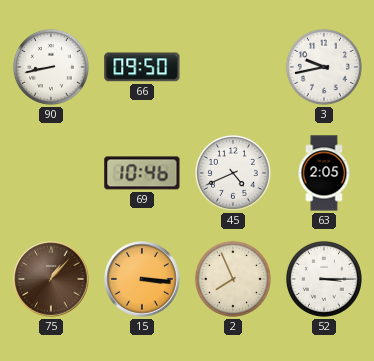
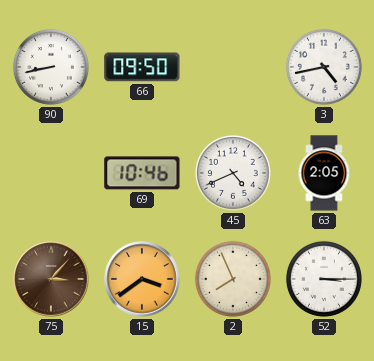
3: 9:43 -> 4:43 (324, 67)
75: 1:07 -> 3:07 (51, 279)
15: 3:16 -> 3:39 (142, 279)
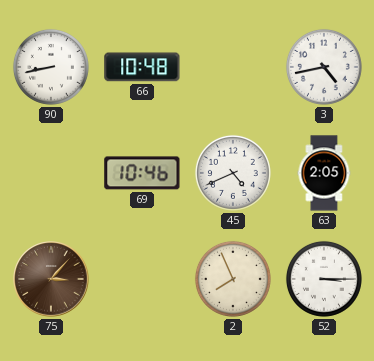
66: 09:50 -> 10:48 (142, 67)
15: 3:39 -> none (142, 279)
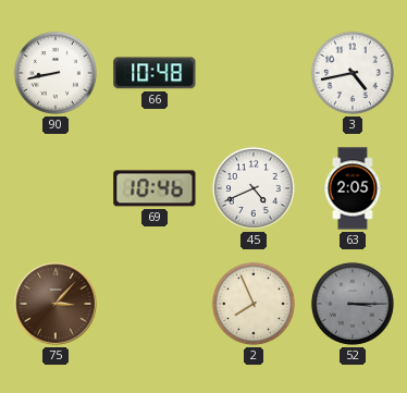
52 dial: white -> grey (353, 304)
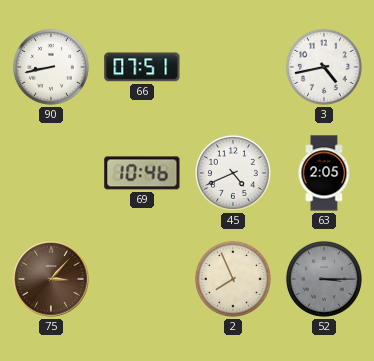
66: 10:48 -> 07:51 (142, 67)
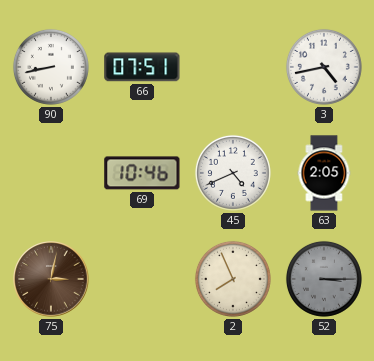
75: 3:07 -> 3:02 (51, 279)
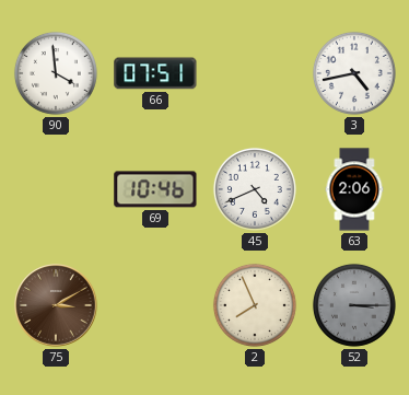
90: 8:43 -> 3:59 (56, 73)
63: 2:05 -> 2:06 (354, 189)
75: 3:02 -> 3:10 (56, 305)
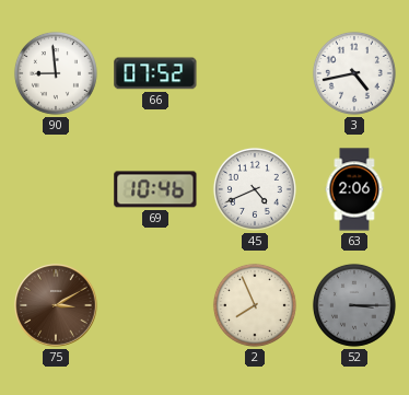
90: 3:59 -> 8:59 (56, 73)
66: 07:51 -> 07:52 (155, 73)
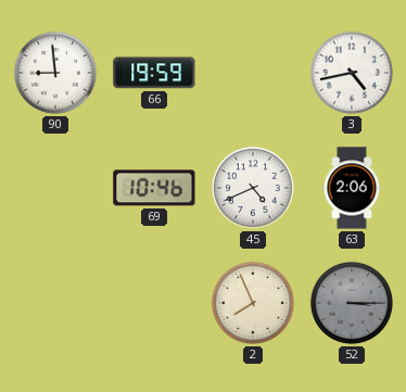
66: 07:52 -> 19:59 (154, 73)
75: 3:10 -> none (56, 305)
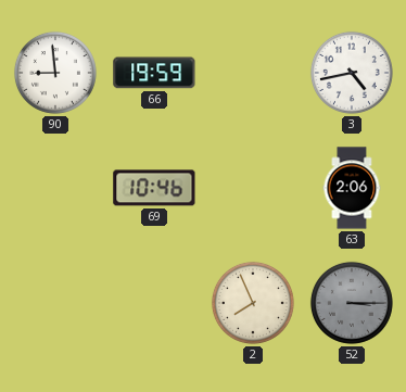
45: 4:41 -> none (253, 188)
